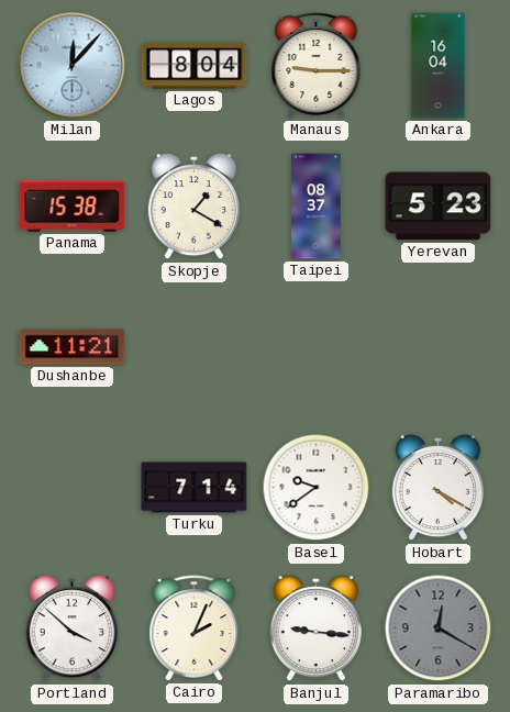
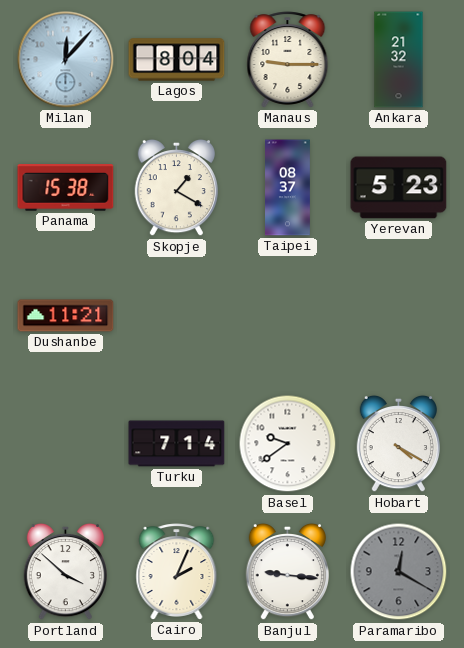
Ankara: 16:04 -> 21:32 (399, 60)
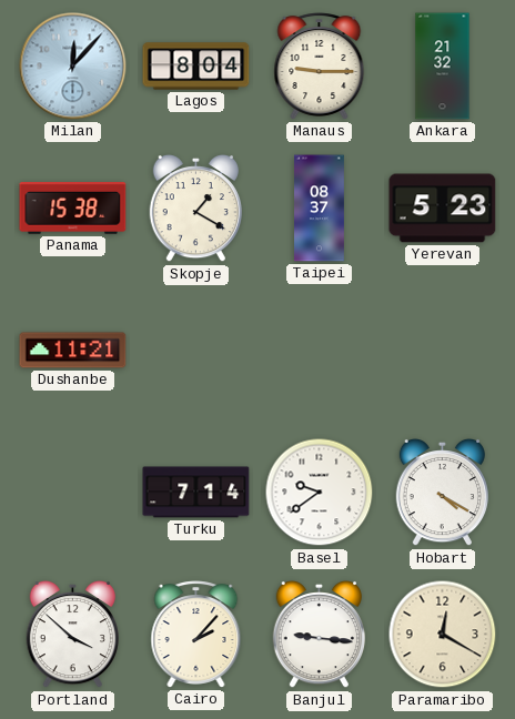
Cairo: 2:04 -> 2:07 (196, 635)
Paramaribo dial: grey -> cream (443, 635)
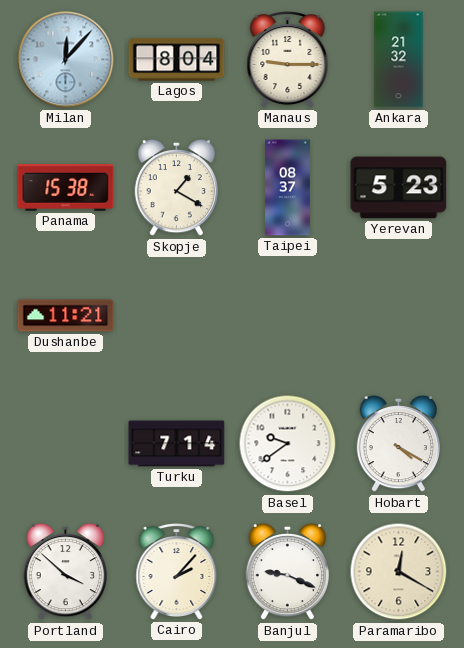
Banjul: 9:16 -> 9:19 (287, 572)
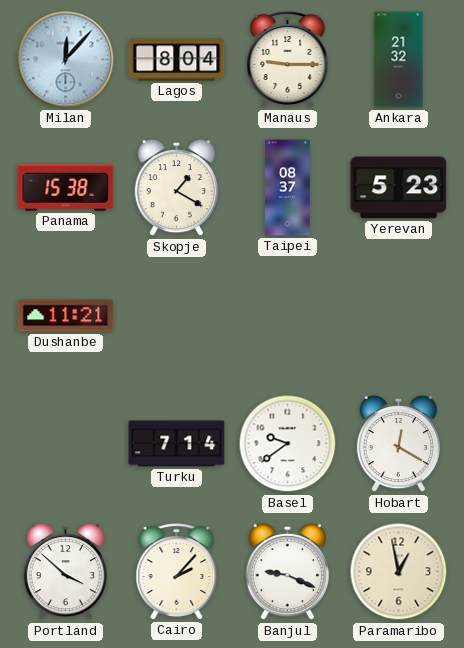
Hobart: 4:20 -> 12:20 (398, 444)
Paramaribo: 12:20 -> 12:58 (399, 572)
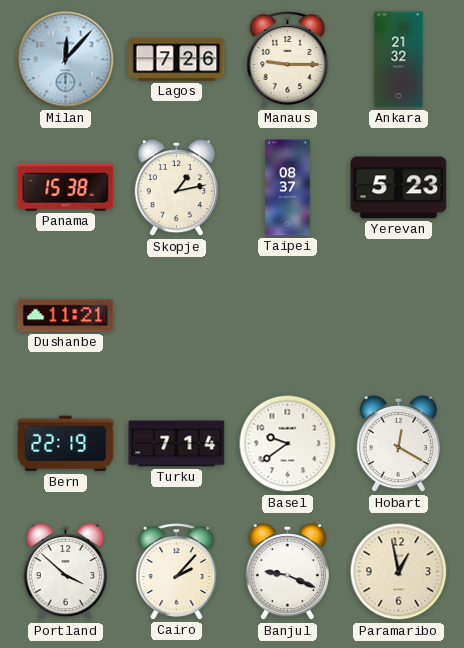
Lagos: 8:04 -> 7:26 (177, 60)
Skopje: 1:20 -> 1:13 (176, 188)
Bern: none -> 22:19 (66, 444)
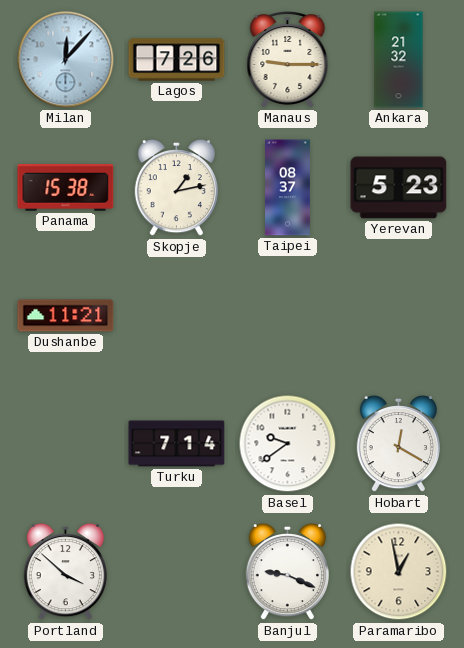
Bern: 22:19 -> none (66, 444)
Cairo: 2:07 -> none (177, 572)
